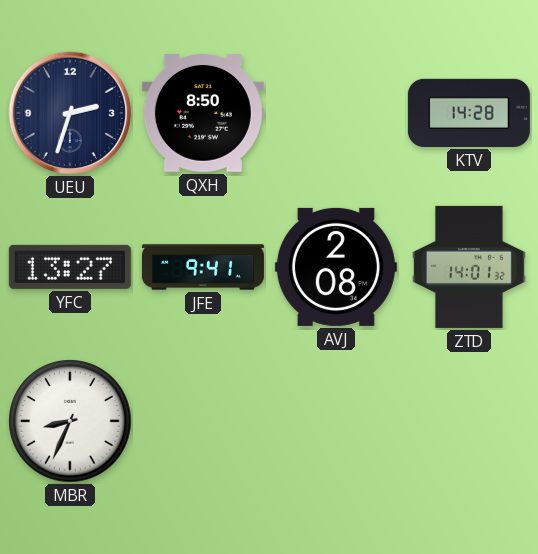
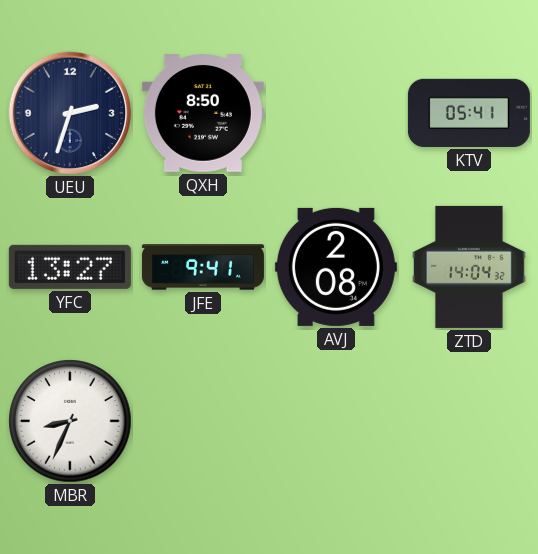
KTV: 14:28 -> 05:41 (469, 113)
ZTD: 14:01 -> 14:04 (469, 267)
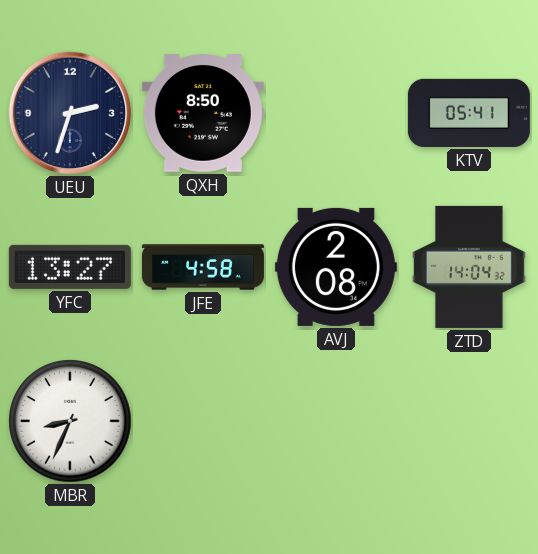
JFE: 9:41 -> 4:58 (203, 267)
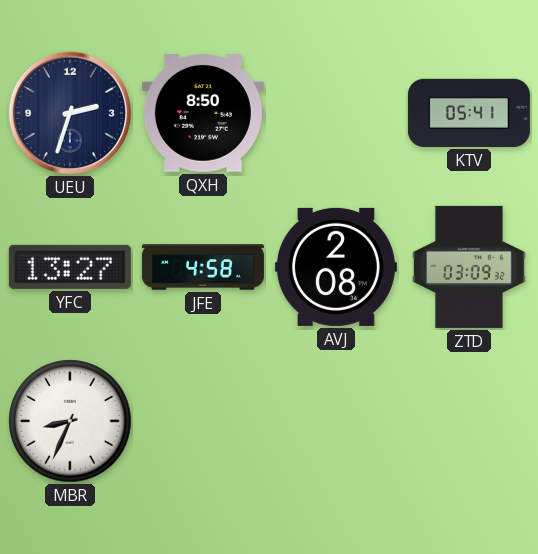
ZTD: 14:04 -> 03:09 (469, 267)
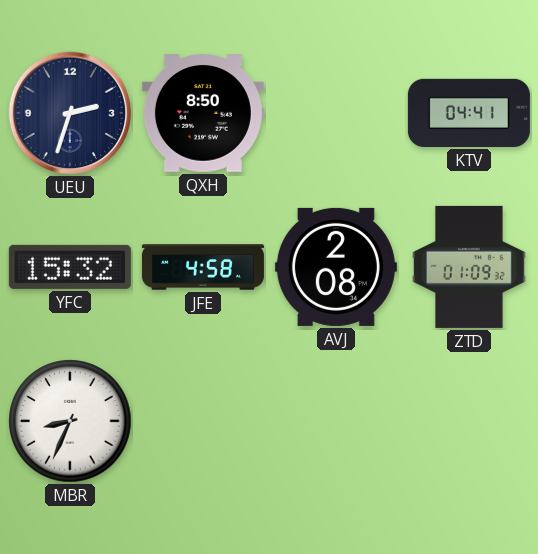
KTV: 05:41 -> 04:41 (469, 113)
YFC: 13:27 -> 15:32 (70, 267)
ZTD: 03:09 -> 01:09 (469, 267)
